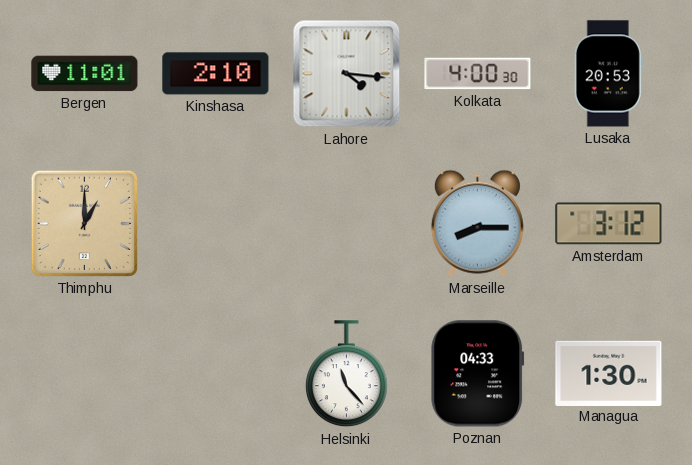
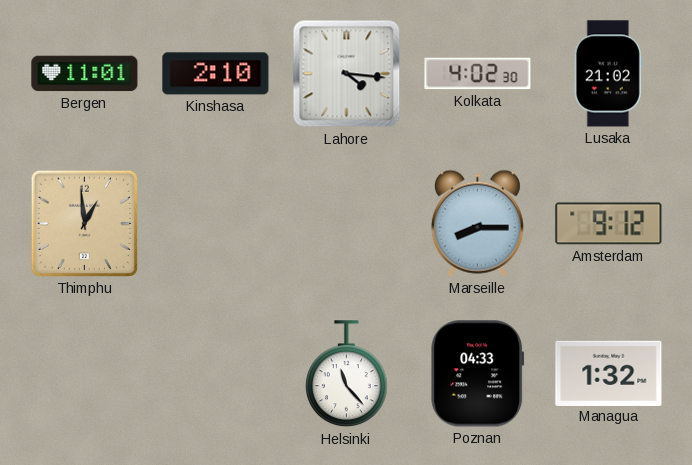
Kolkata: 4:00 -> 4:02 (478, 74)
Lusaka: 20:53 -> 21:02 (608, 74)
Thimphu: 1:00 -> 12:59 (84, 223)
Amsterdam: 3:12 -> 9:12 (609, 224)
Managua: 1:30 -> 1:32 (609, 373)
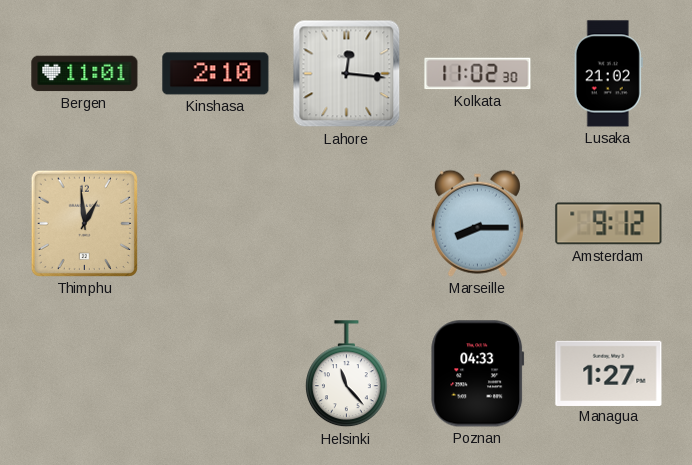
Lahore: 4:16 -> 12:16 (347, 74)
Kolkata: 4:02 -> 11:02 (478, 74)
Managua: 1:32 -> 1:27 (609, 373)
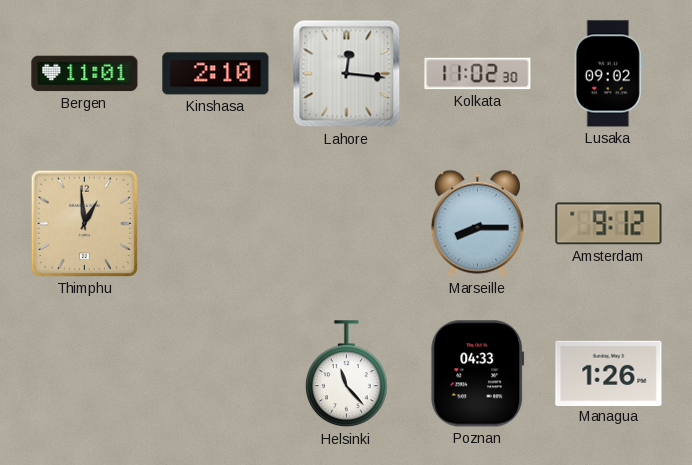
Lusaka: 21:02 -> 09:02 (608, 74)
Managua: 1:27 -> 1:26 (609, 373)
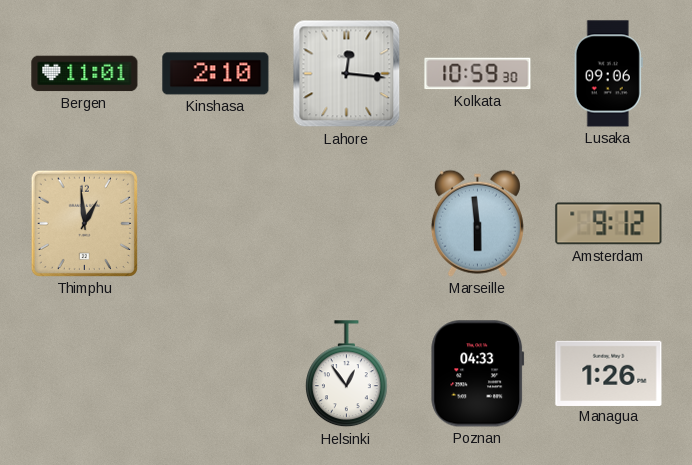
Kolkata: 11:02 -> 10:59 (478, 74)
Lusaka: 09:02 -> 09:06 (608, 74)
Marseille: 8:15 -> 5:59 (477, 223)
Helsinki: 11:23 -> 12:54 (346, 374)
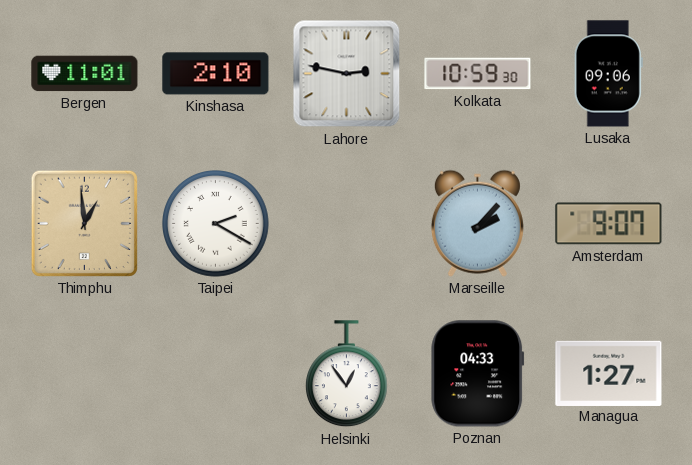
Lahore: 12:16 -> 2:47 (347, 74)
Taipei: none -> 2:20 (216, 224)
Marseille: 5:59 -> 2:07 (477, 223)
Amsterdam: 9:12 -> 9:07 (609, 224)
Managua: 1:26 -> 1:27 (609, 373)
